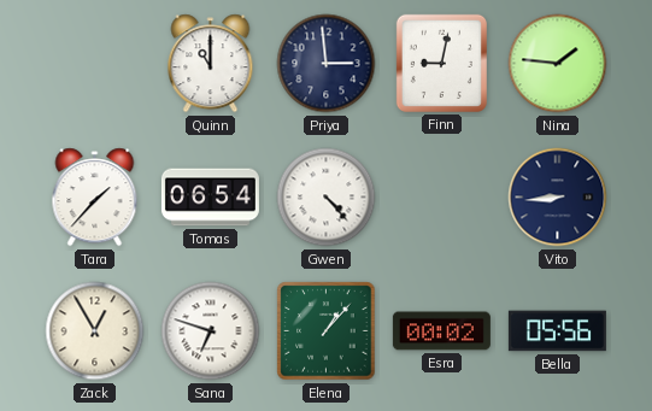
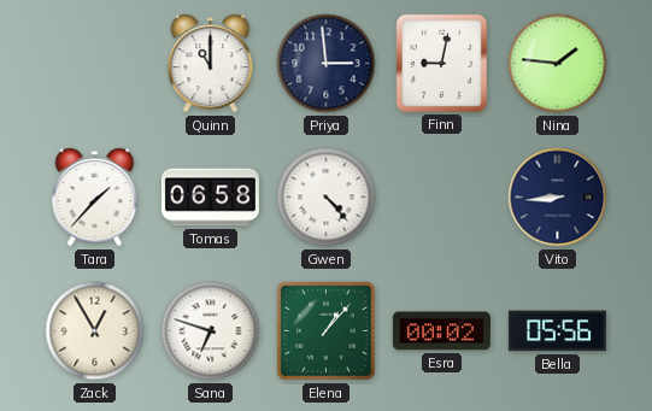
Tomas: 06:54 -> 06:58 (210, 198)
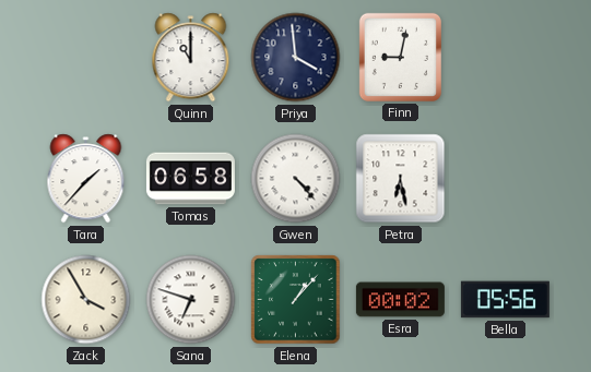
Priya: 2:59 -> 3:59 (296, 58)
Nina: 1:46 -> none (558, 64)
Petra: none -> 6:28 (401, 179)
Vito: 8:44 -> none (558, 198)
Zack: 12:55 -> 3:55 (86, 300)
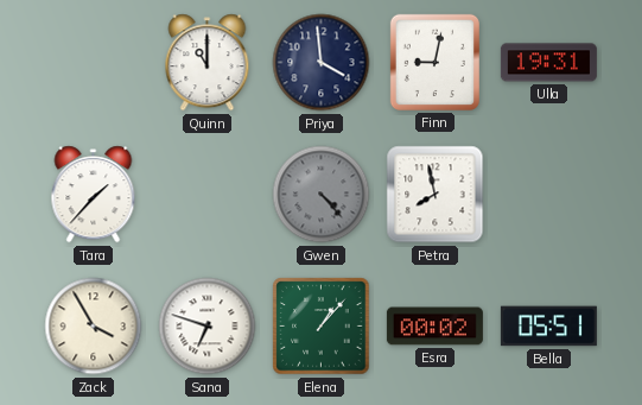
Ulla: none -> 19:31 (548, 63)
Tomas: 06:58 -> none (190, 179)
Gwen dial: white -> grey (322, 195)
Petra: 6:28 -> 7:58 (436, 195)
Bella: 05:56 -> 05:51 (548, 327)
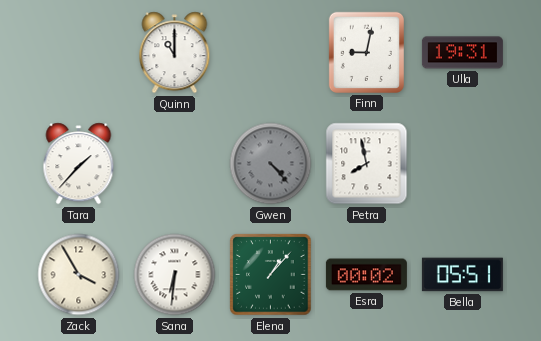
Priya: 3:59 -> none (322, 63)
Sana: 6:48 -> 6:31 (175, 275)
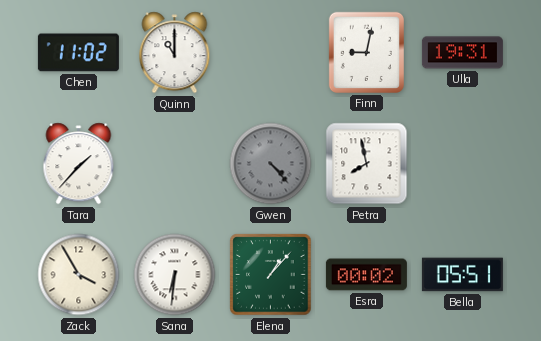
Chen: none -> 11:02 (78, 53)
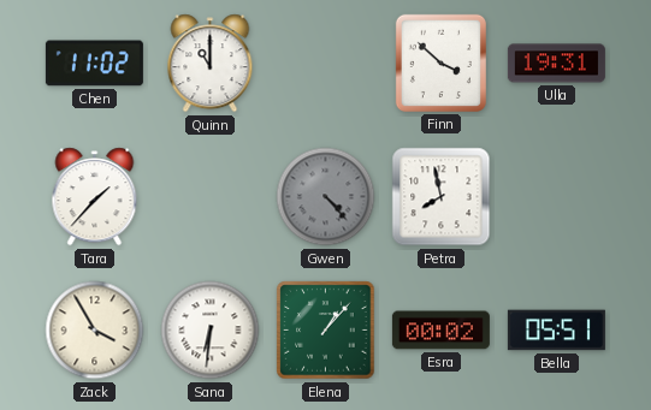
Finn: 9:02 -> 3:52 (440, 63)
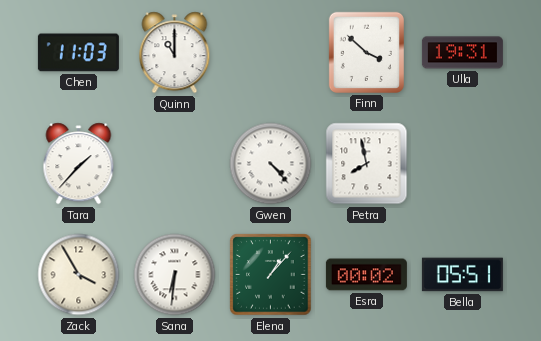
Chen: 11:02 -> 11:03 (78, 53)
Gwen dial: grey -> white (271, 164)
